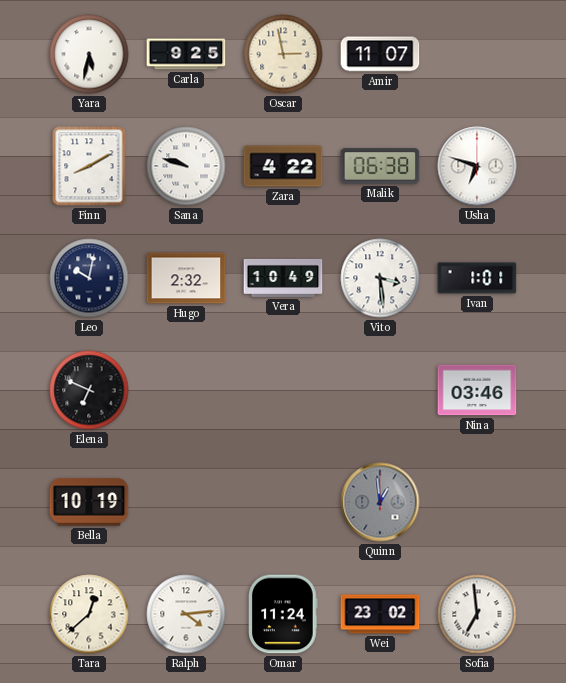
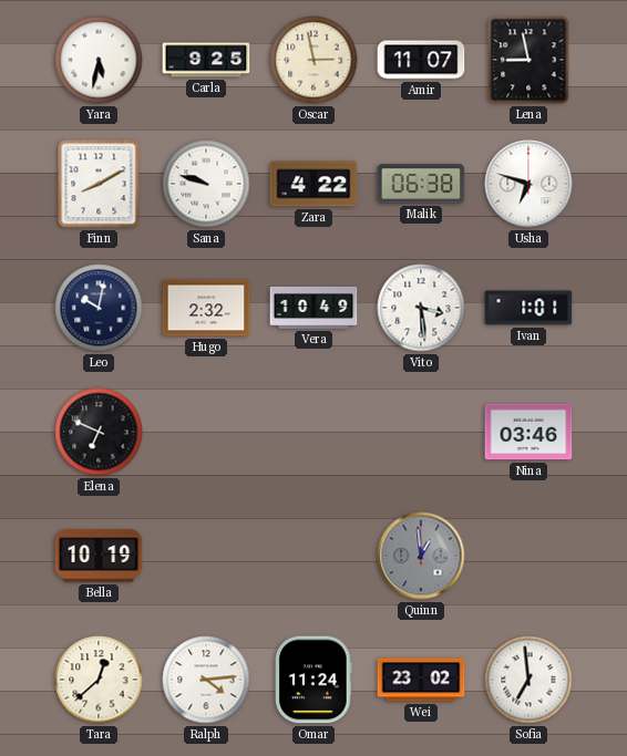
Lena: none -> 8:58 (528, 60)
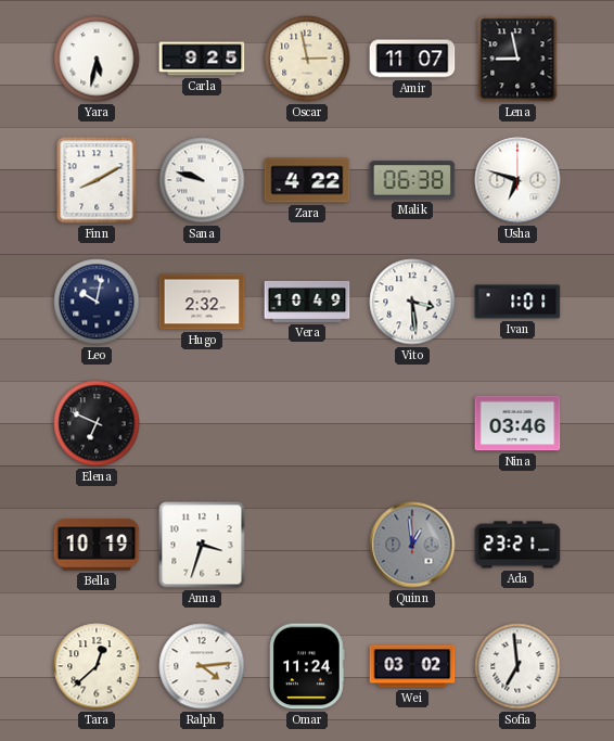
Anna: none -> 3:33 (202, 545)
Ada: none -> 23:21 (517, 545)
Wei: 23:02 -> 03:02 (412, 666)
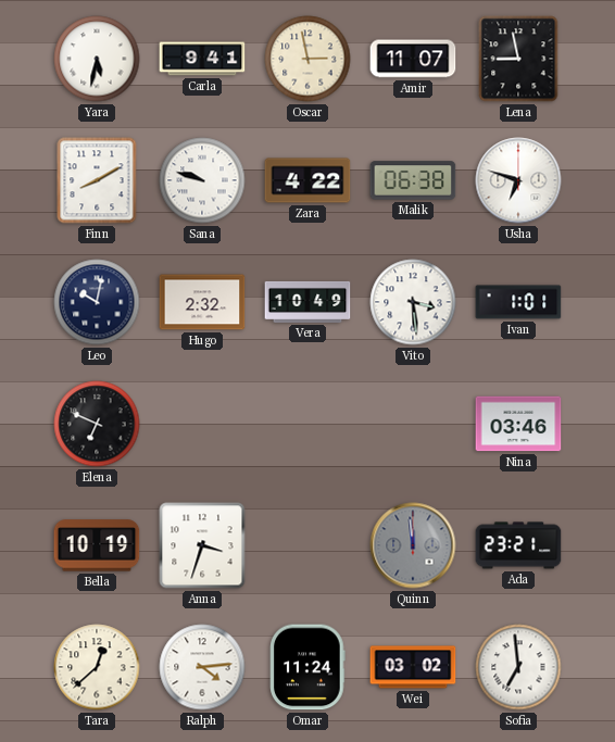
Carla: 9:25 -> 9:41 (202, 59)
Quinn: 12:59 -> 11:59 (413, 545)
